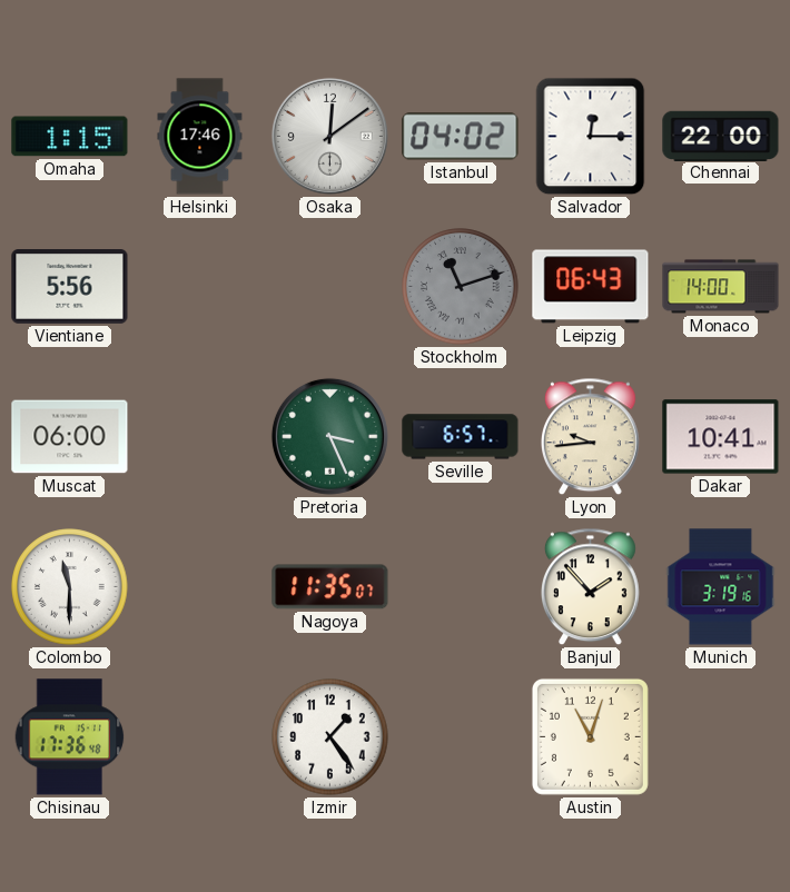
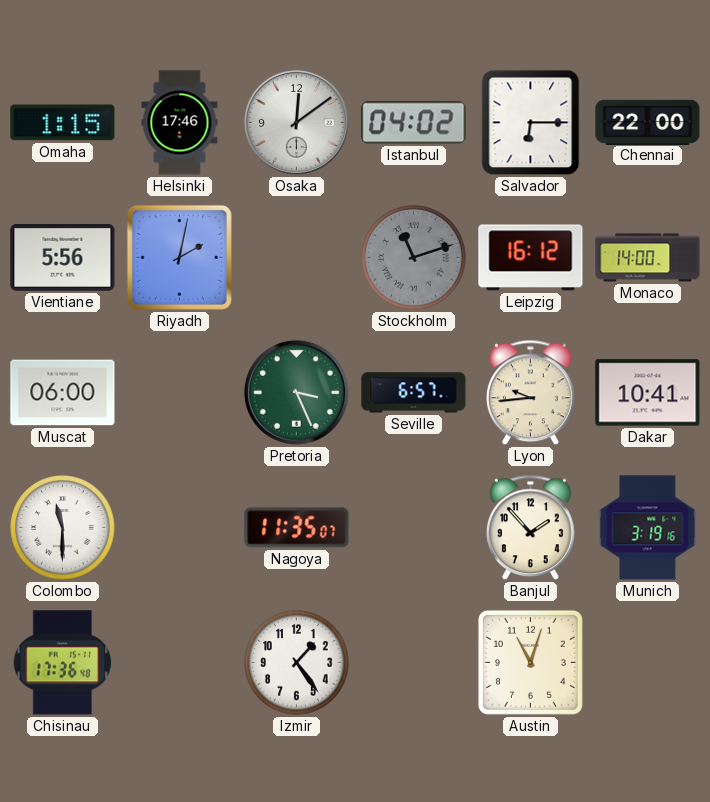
Salvador: 12:15 -> 6:15 (531, 123)
Riyadh: none -> 2:02 (179, 257)
Leipzig: 06:43 -> 16:12 (531, 258)
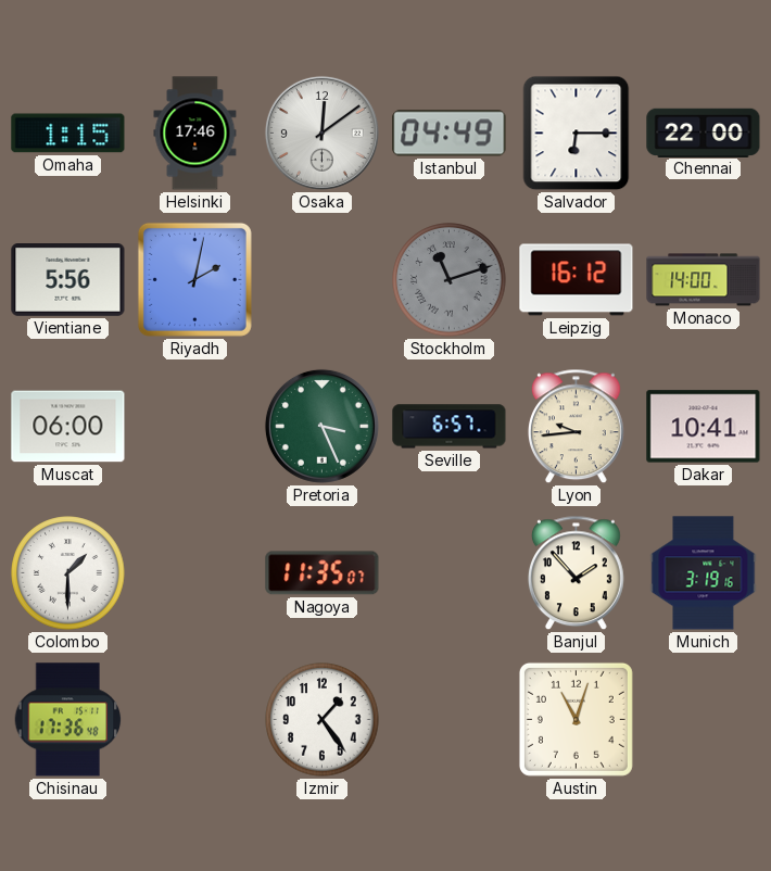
Istanbul: 04:02 -> 04:49 (450, 134)
Colombo: 11:30 -> 1:30 (68, 573)
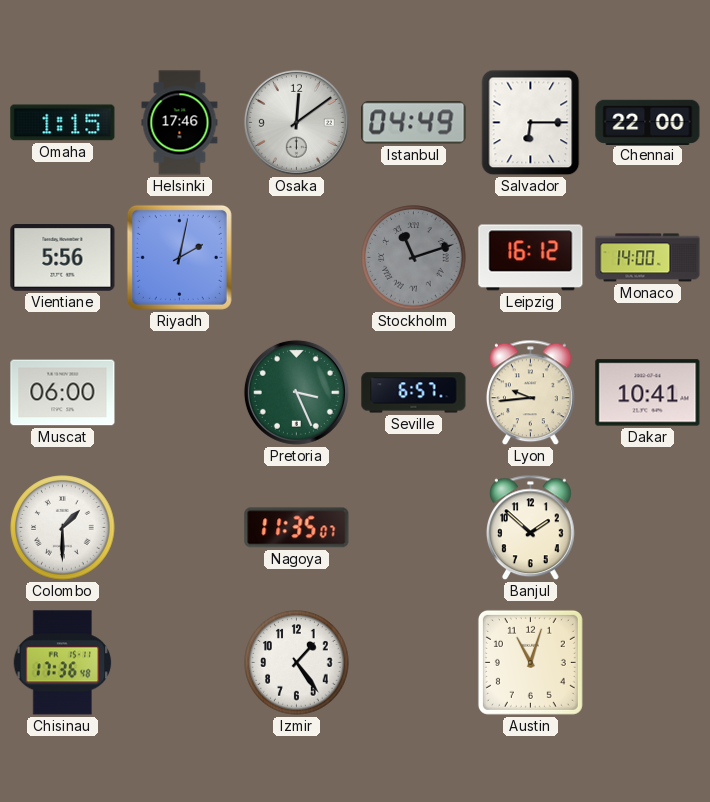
Banjul: 1:53 -> 1:52 (531, 528)
Munich: 3:19 -> none (704, 573)
